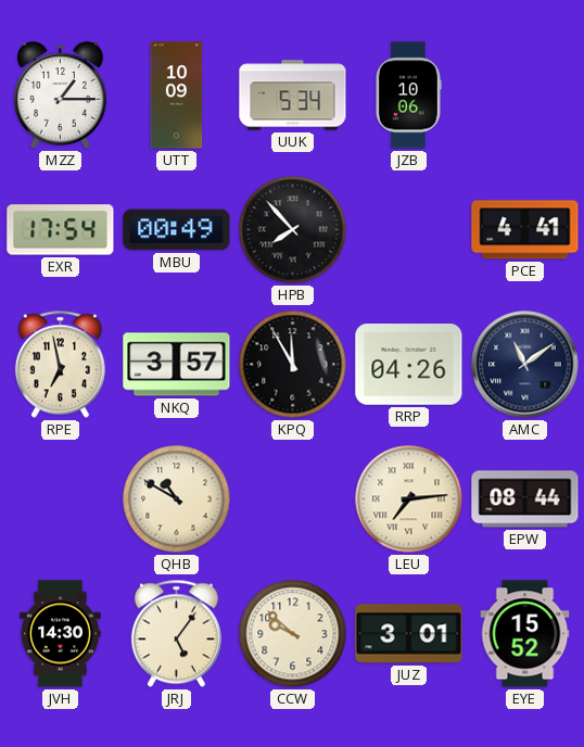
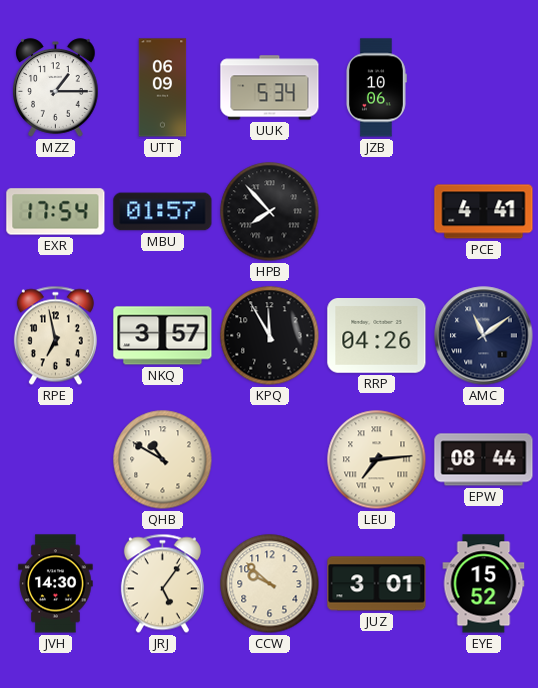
UTT: 10:09 -> 06:09 (163, 88)
MBU: 00:49 -> 01:57 (163, 212)
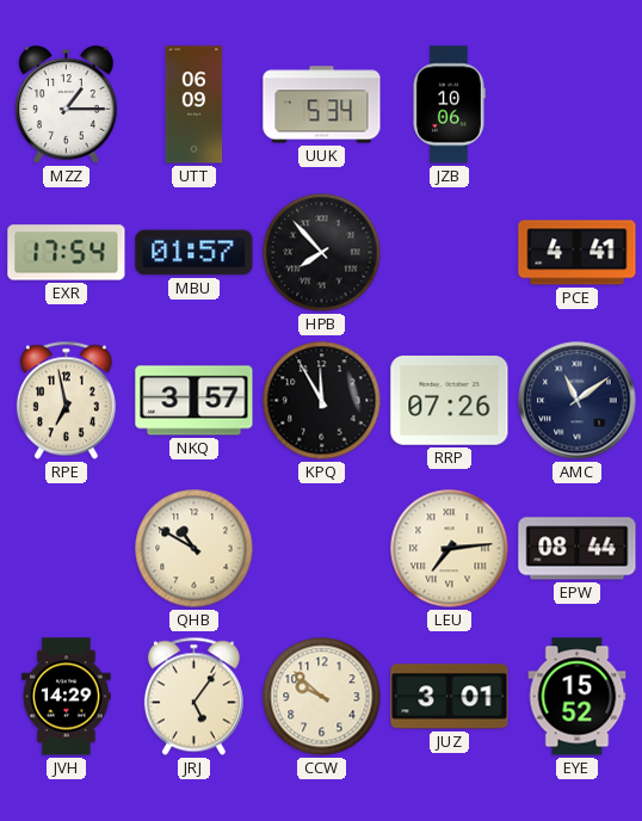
RRP: 04:26 -> 07:26 (450, 401)
JVH: 14:30 -> 14:29 (67, 697)
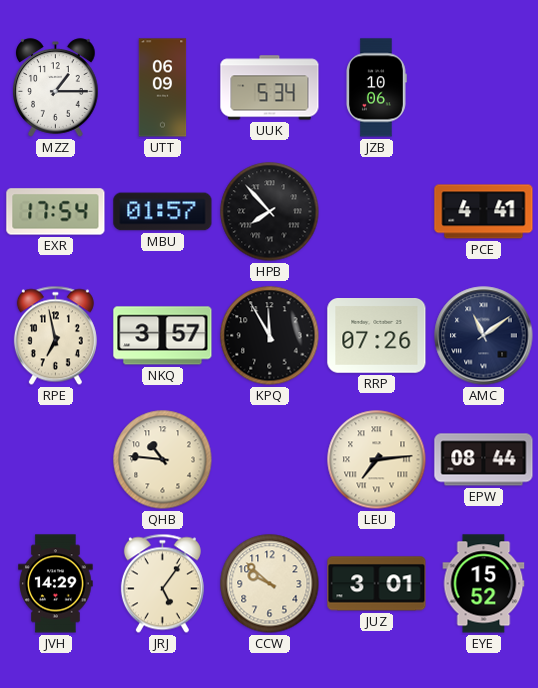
QHB: 10:50 -> 10:46 (163, 460)
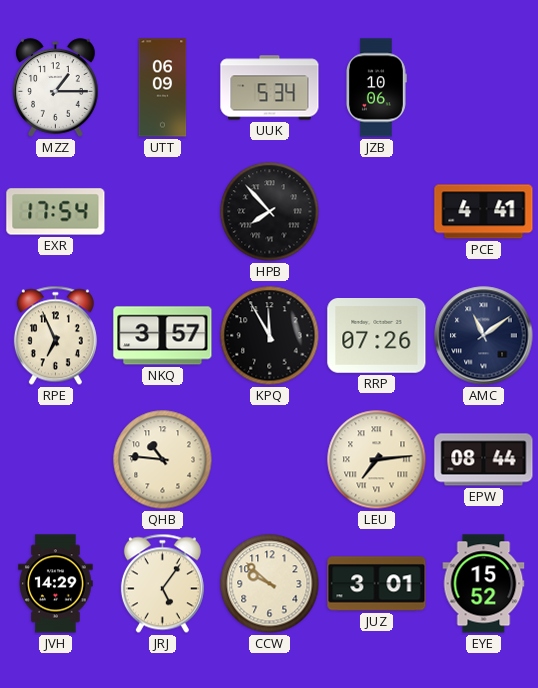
MBU: 01:57 -> none (163, 212)
RPE: 6:58 -> 6:56 (55, 336)
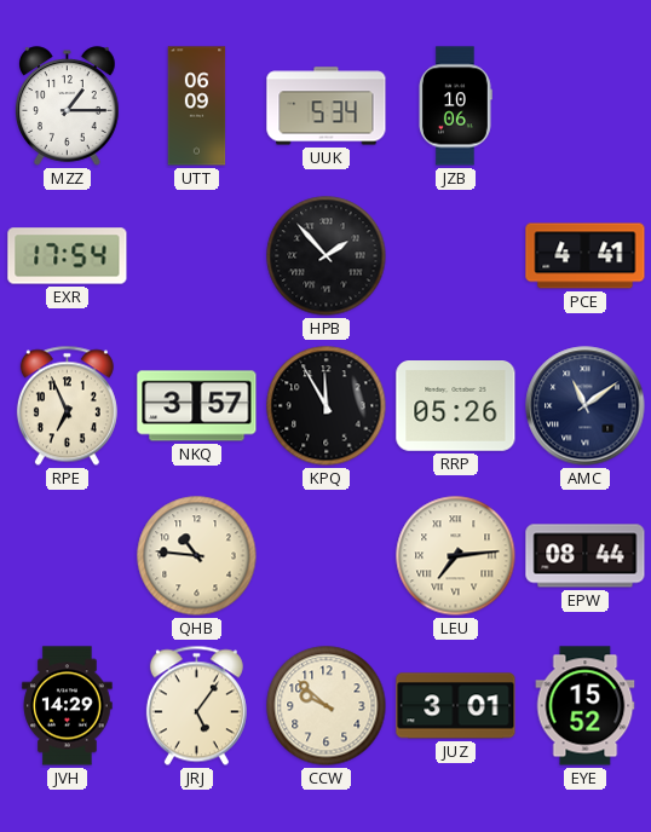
HPB: 7:53 -> 1:53 (327, 256)
RRP: 07:26 -> 05:26 (456, 406)
